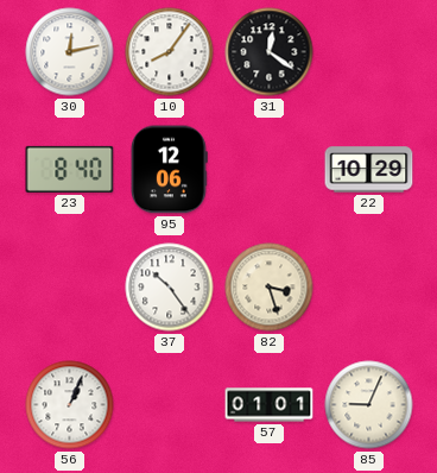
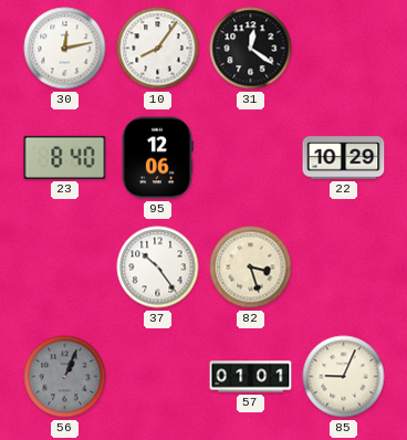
56 dial: white -> grey (65, 377)
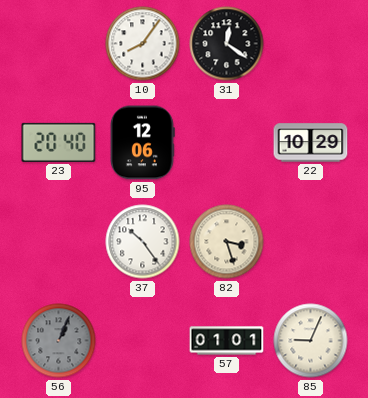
30: 12:13 -> none (65, 49)
23: 8:40 -> 20:40 (59, 142)
